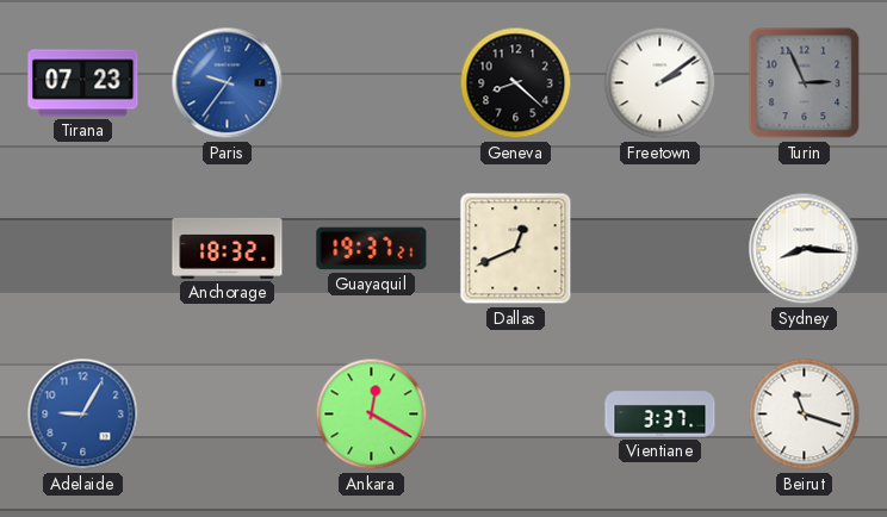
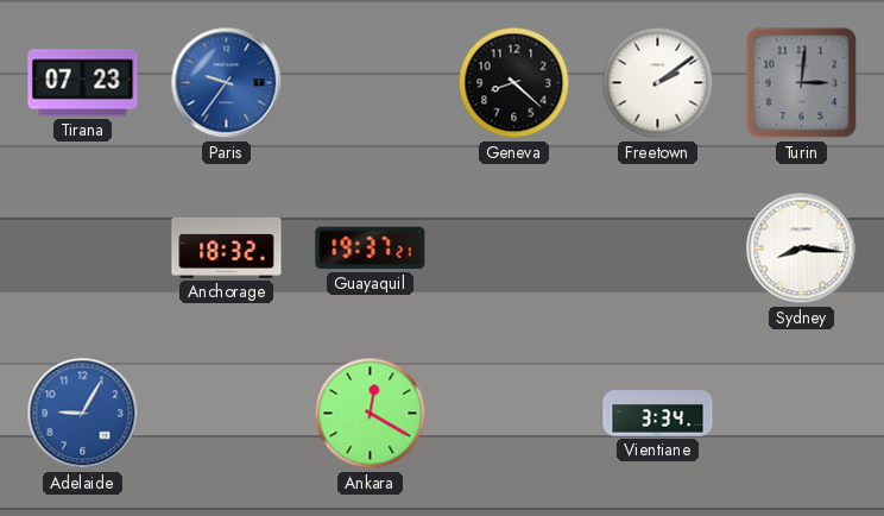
Turin: 2:56 -> 3:01 (802, 83)
Dallas: 12:41 -> none (516, 249)
Vientiane: 3:37 -> 3:34 (658, 414)
Beirut: 11:18 -> none (805, 415)
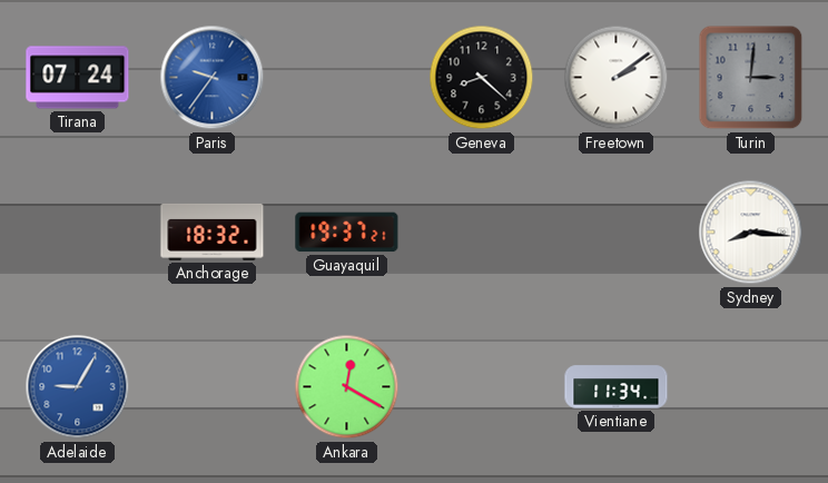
Tirana: 07:23 -> 07:24 (78, 78)
Vientiane: 3:34 -> 11:34 (617, 387)
